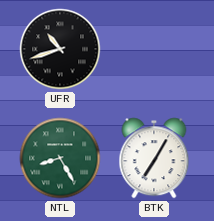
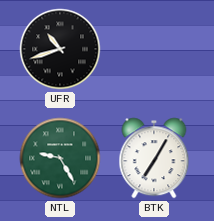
NTL: 8:25 -> 9:25 (60, 158)
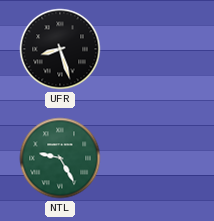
UFR: 10:42 -> 8:27 (60, 49)
BTK: 7:05 -> none (154, 158)
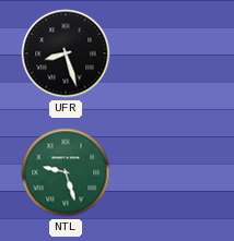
NTL: 9:25 -> 9:27 (66, 172)
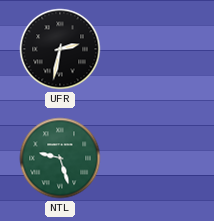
UFR: 8:27 -> 2:32 (60, 49)
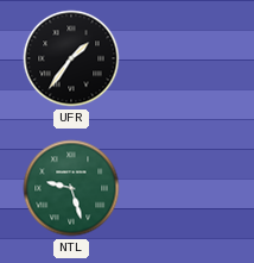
UFR: 2:32 -> 1:36 (71, 58)
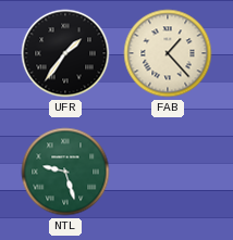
FAB: none -> 1:23 (168, 53)
